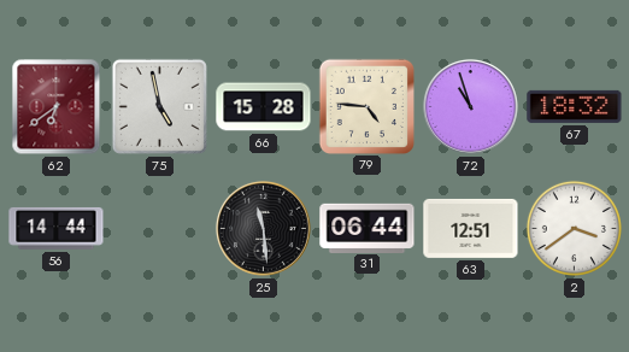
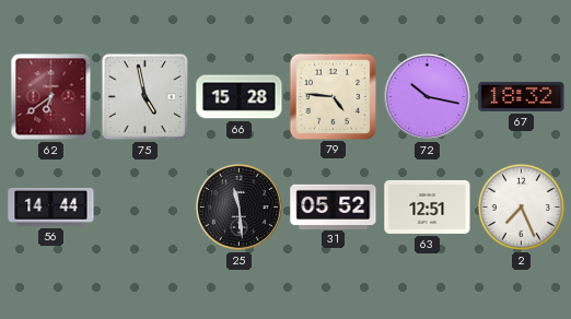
72: 10:57 -> 10:17 (427, 96)
31: 06:44 -> 05:52 (334, 206)
2: 3:39 -> 7:26 (521, 206)
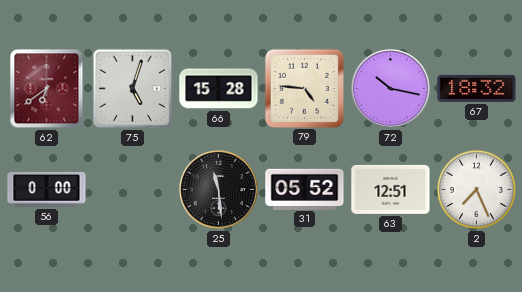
75: 4:58 -> 5:03 (132, 88)
56: 14:44 -> 0:00 (47, 190)
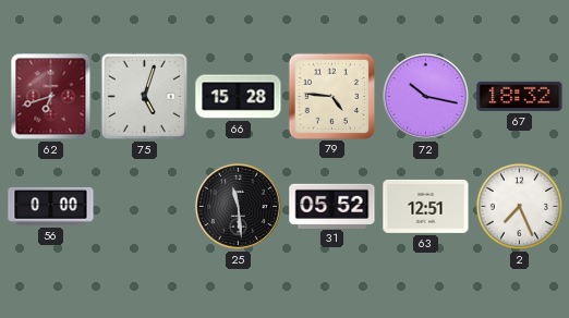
62: 6:39 -> 6:42 (51, 97)
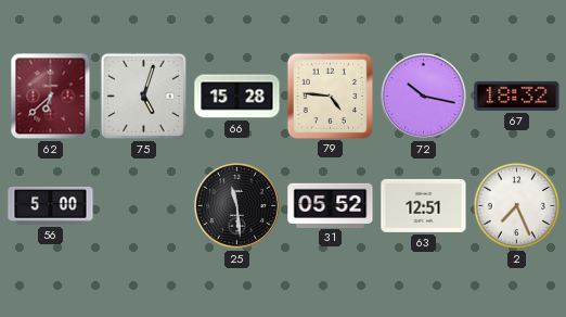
62: 6:42 -> 6:38 (51, 97)
56: 0:00 -> 5:00 (51, 206)
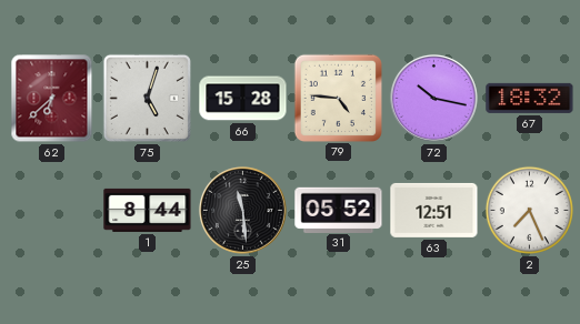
56: 5:00 -> none (51, 206)
1: none -> 8:44 (148, 210)
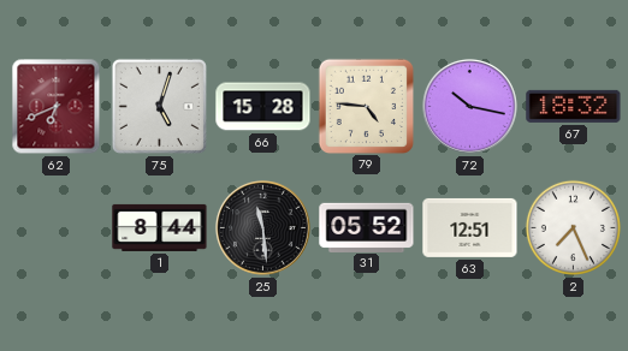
62: 6:38 -> 6:41 (57, 107)
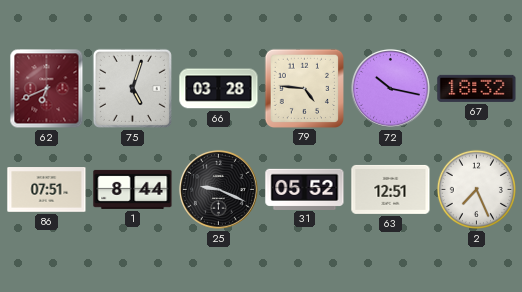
66: 15:28 -> 03:28 (219, 89)
86: none -> 07:51 (47, 190)
25: 11:29 -> 9:19 (218, 189)
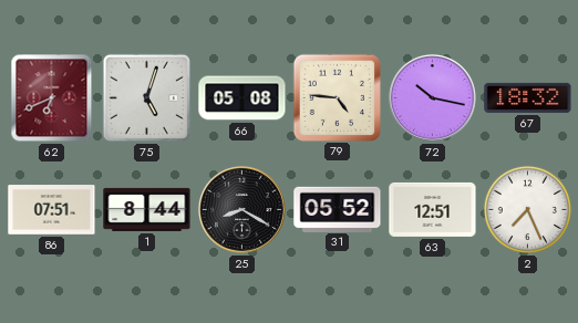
66: 03:28 -> 05:08 (242, 98)
25: 9:19 -> 8:20 (241, 209)
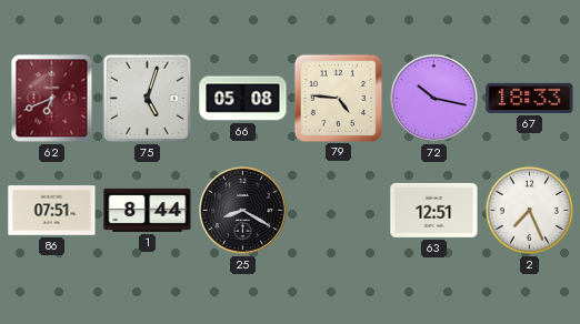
67: 18:32 -> 18:33 (530, 98)
31: 05:52 -> none (338, 209)
